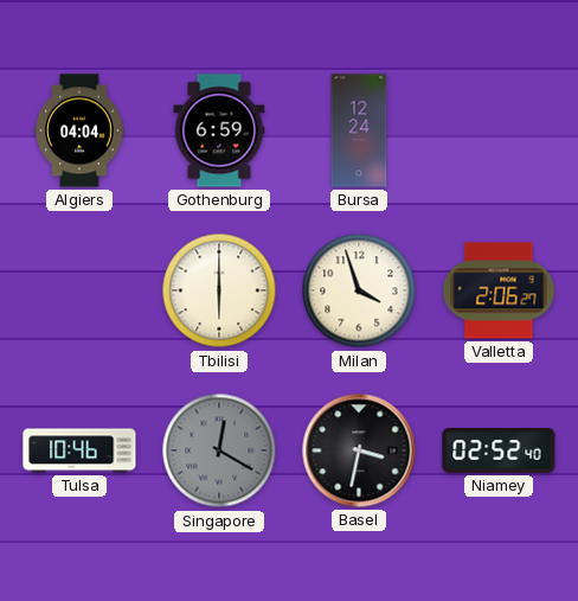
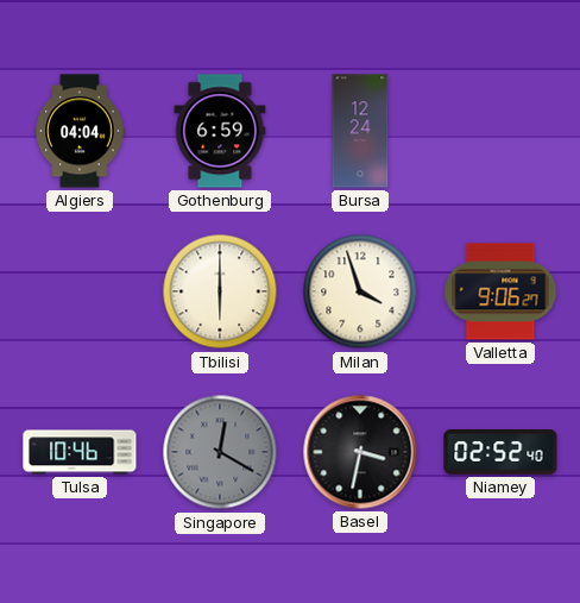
Valletta: 2:06 -> 9:06 (500, 291)
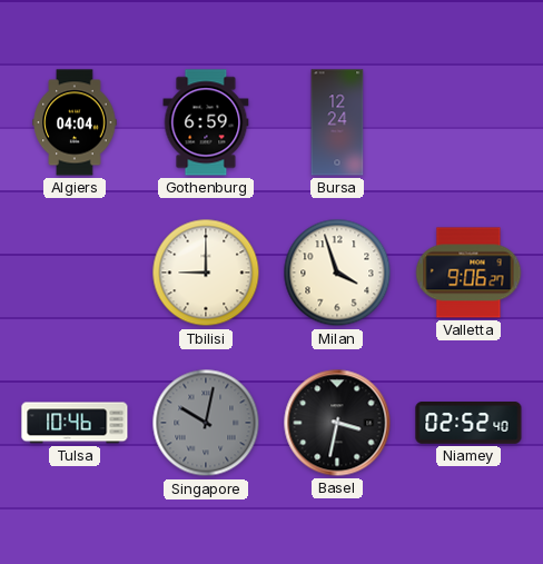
Tbilisi: 6:00 -> 9:00 (206, 273)
Singapore: 12:20 -> 10:02 (206, 423)
